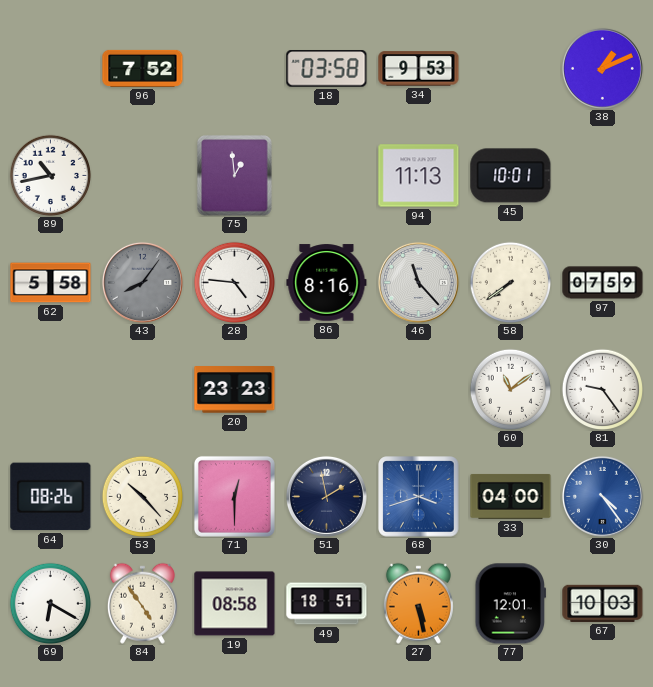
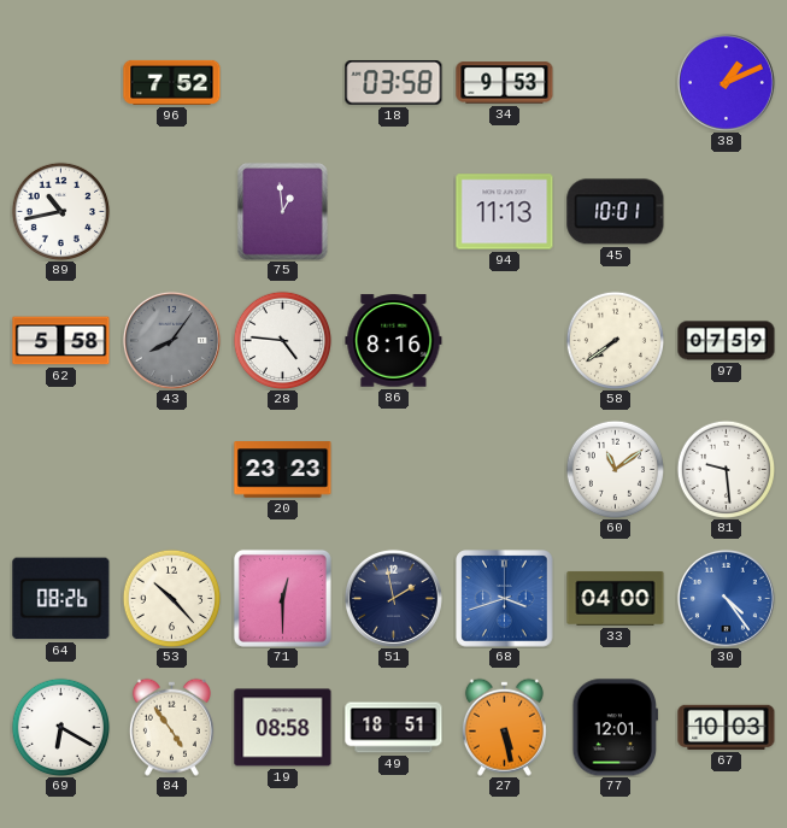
46: 11:23 -> none (418, 282)
81: 9:24 -> 9:29 (726, 469)
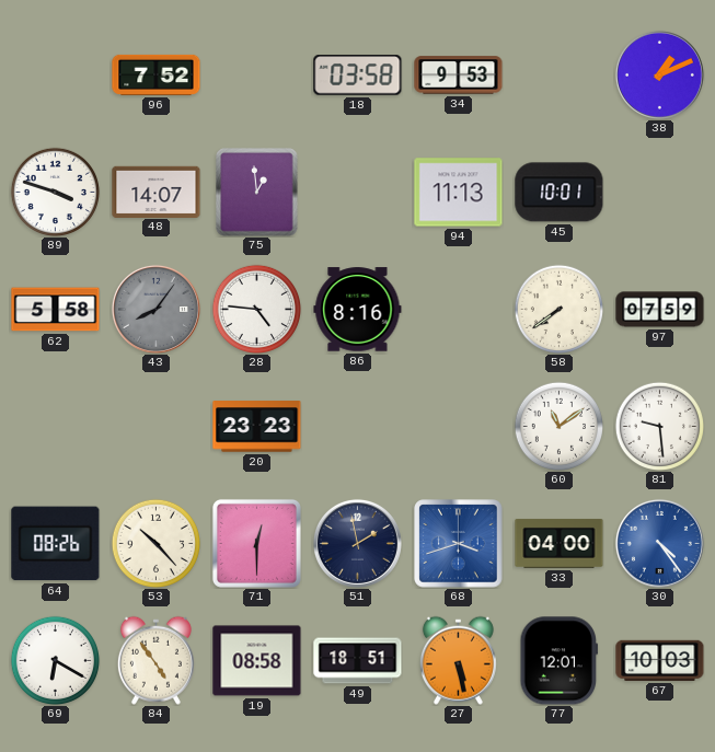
89: 10:43 -> 3:48 (55, 192)
48: none -> 14:07 (157, 192)
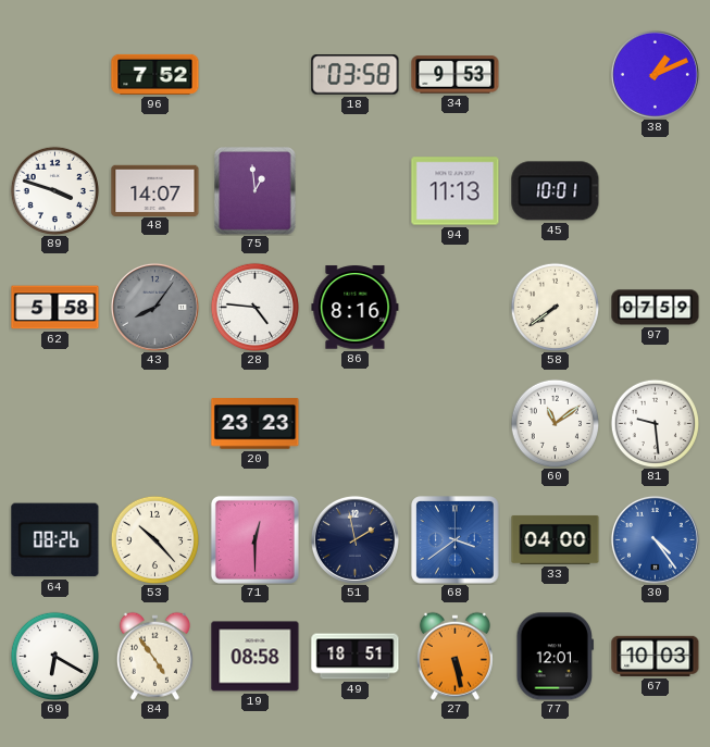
68: 3:42 -> 3:39 (456, 540)
